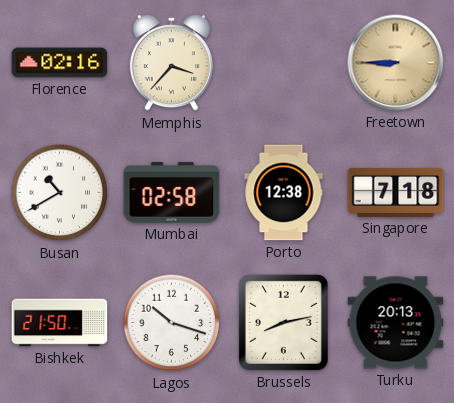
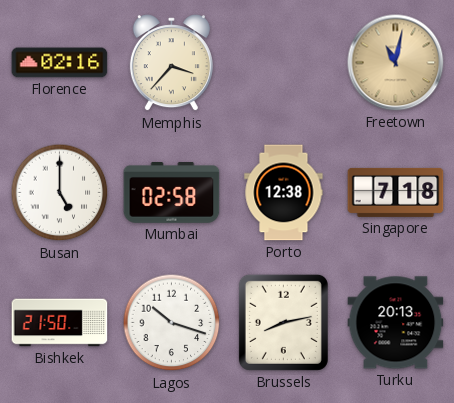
Freetown: 8:45 -> 11:02 (396, 63)
Busan: 10:40 -> 5:00 (60, 193)
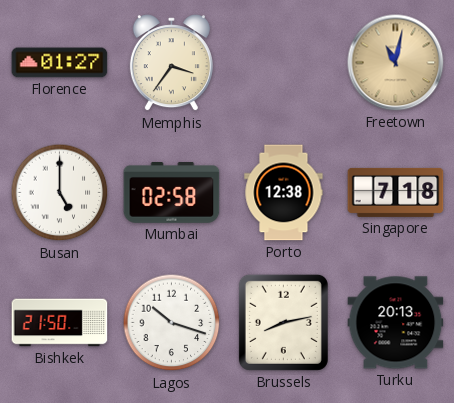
Florence: 02:16 -> 01:27 (60, 63)
Memphis: 3:37 -> 3:36 (171, 63)
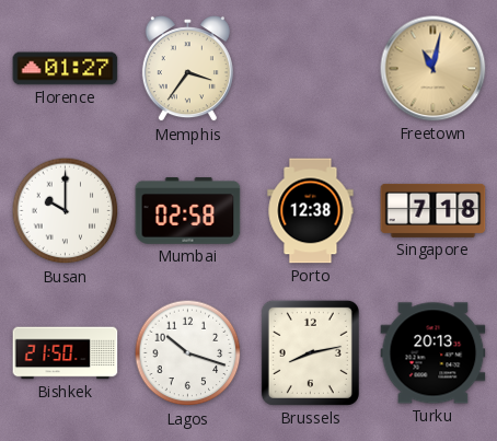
Busan: 5:00 -> 10:00 (66, 211)
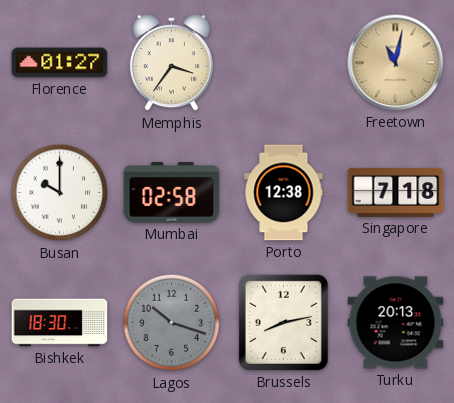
Bishkek: 21:50 -> 18:30 (60, 323)
Lagos dial: white -> grey (172, 323)
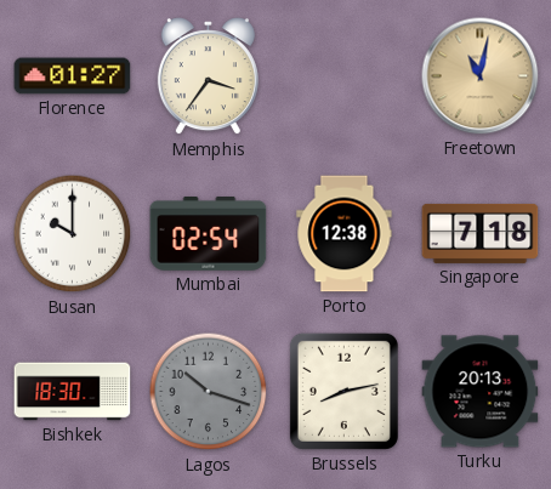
Mumbai: 02:58 -> 02:54 (209, 234)
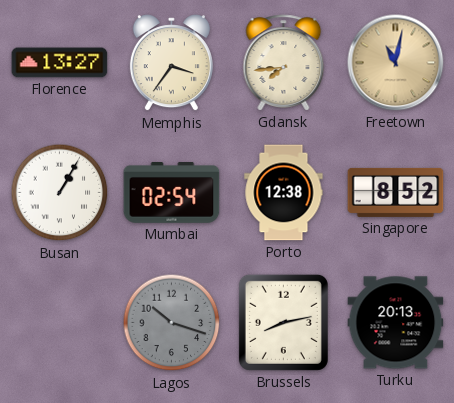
Florence: 01:27 -> 13:27 (60, 63)
Gdansk: none -> 7:44 (284, 63)
Busan: 10:00 -> 1:05 (60, 193)
Singapore: 7:18 -> 8:52 (396, 192)
Bishkek: 18:30 -> none (73, 392)
